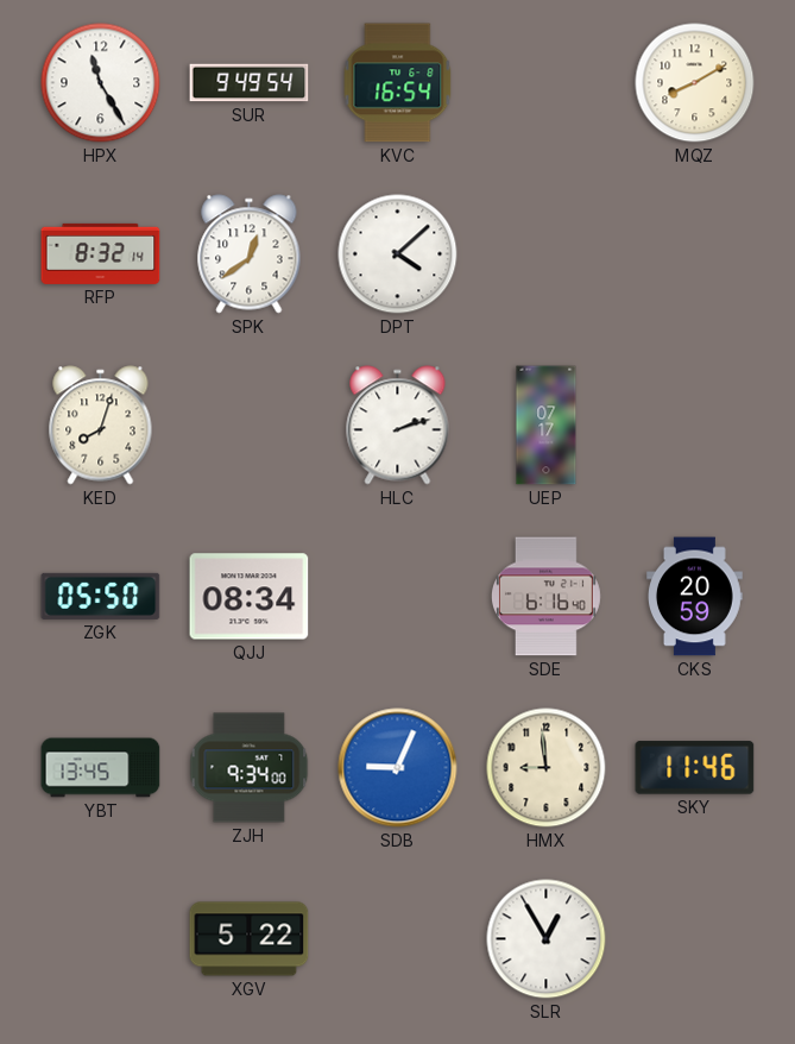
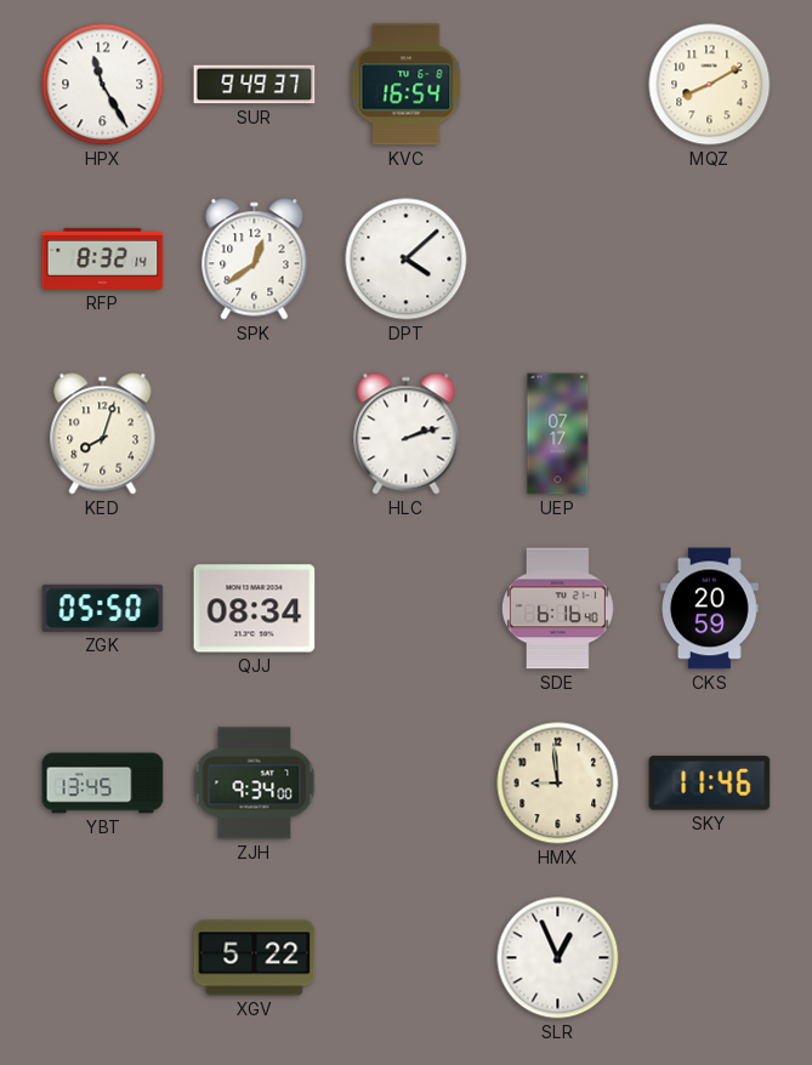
SUR: 9:49:54 -> 9:49:37 (255, 85)
SDB: 9:04 -> none (398, 768)
SLR: 12:55 -> 12:56 (558, 958)
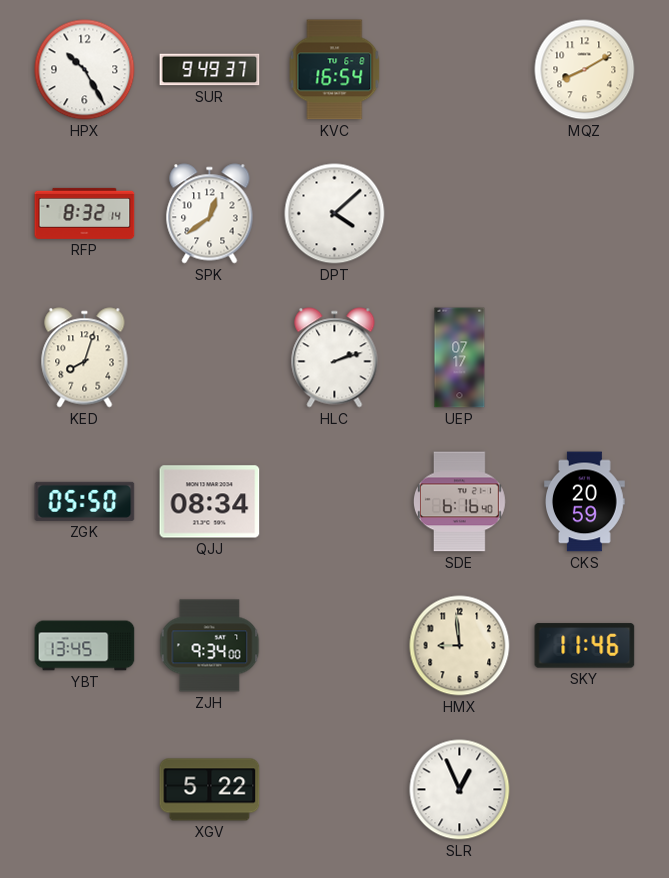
HPX: 11:25 -> 10:25 (85, 70)
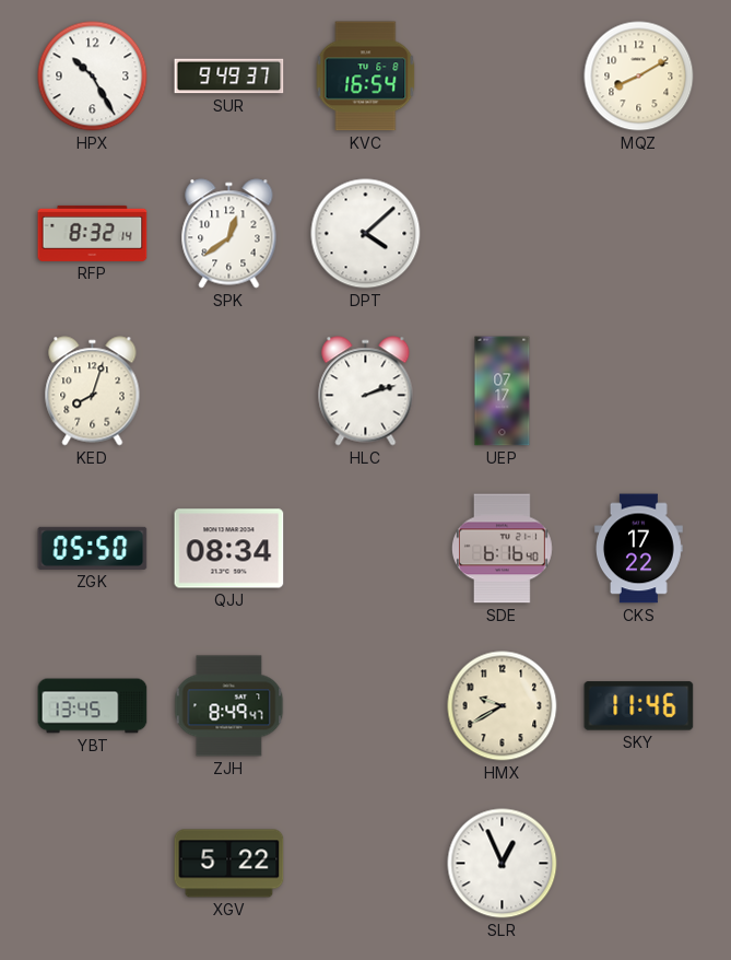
CKS: 20:59 -> 17:22 (639, 549)
ZJH: 9:34 -> 8:49 (229, 706)
HMX: 8:59 -> 9:40 (503, 706)
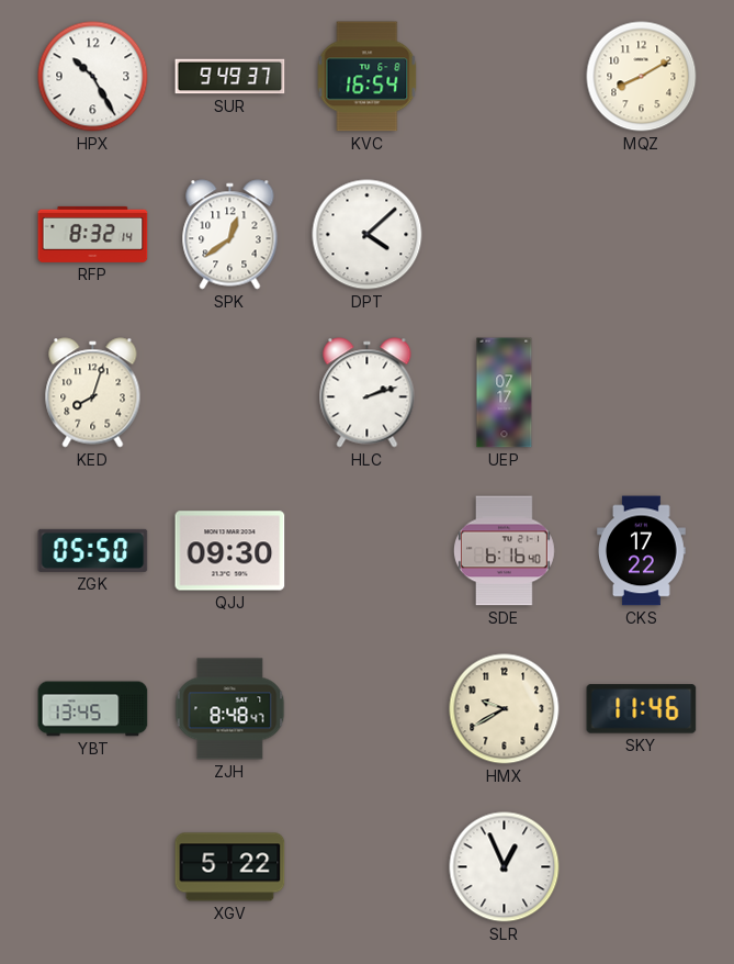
QJJ: 08:34 -> 09:30 (230, 551)
ZJH: 8:49 -> 8:48 (230, 709)
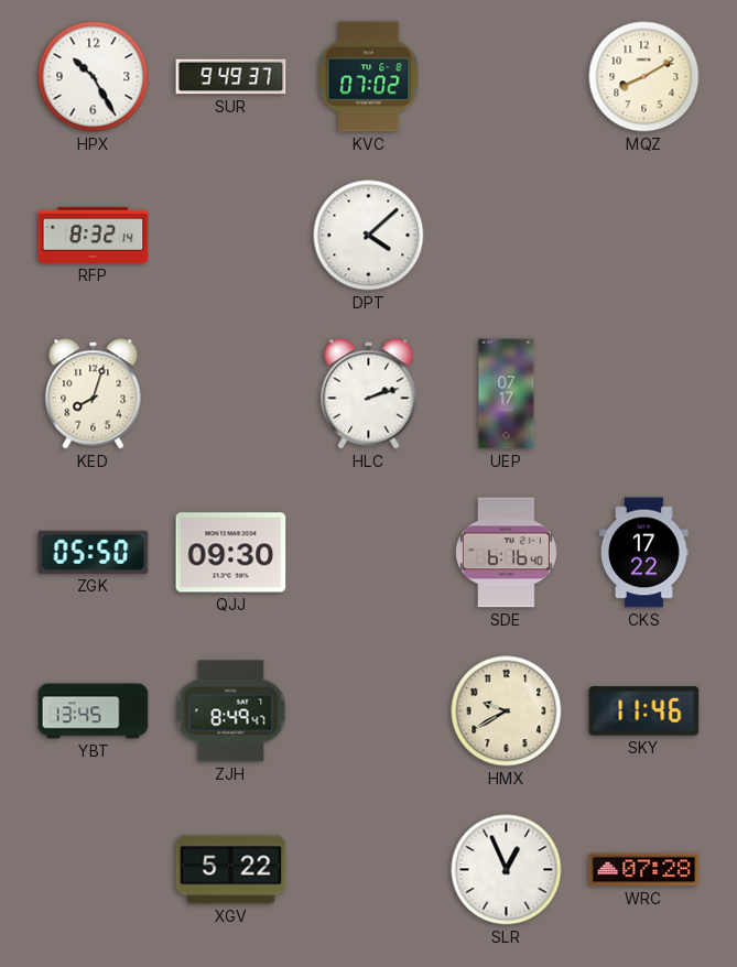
KVC: 16:54 -> 07:02 (369, 77)
SPK: 12:39 -> none (230, 235)
ZJH: 8:48 -> 8:49 (231, 711)
WRC: none -> 07:28 (644, 870)
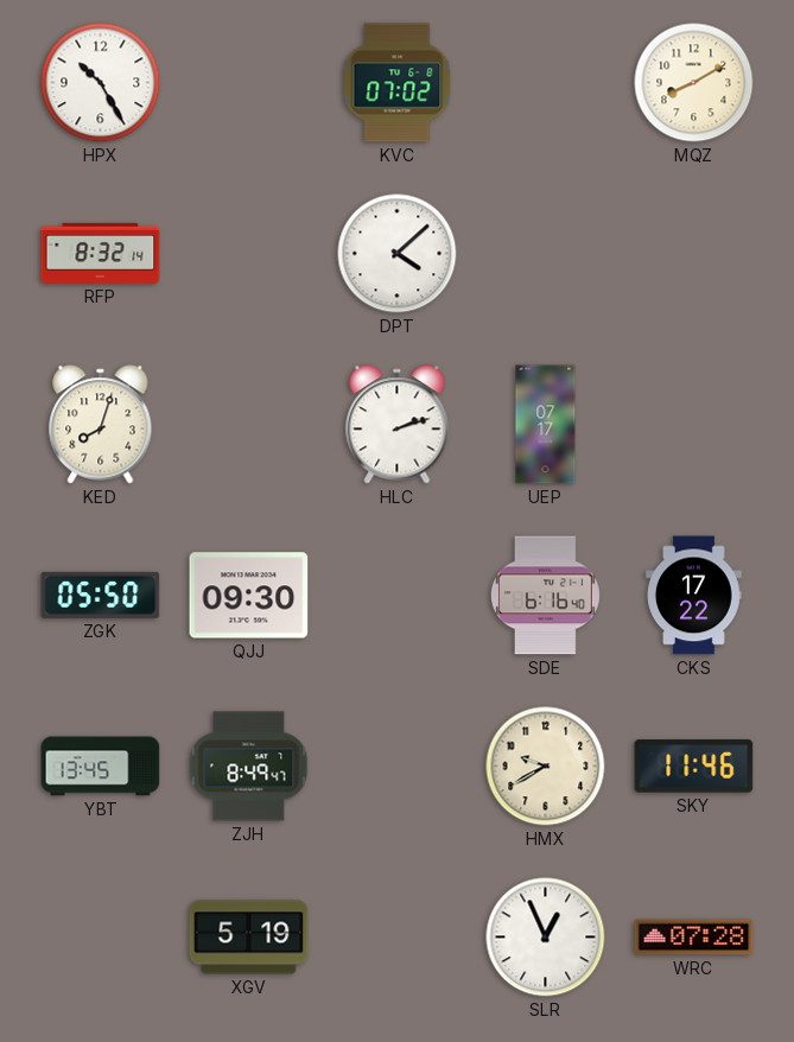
SUR: 9:49 -> none (231, 77)
XGV: 5:22 -> 5:19 (249, 938)
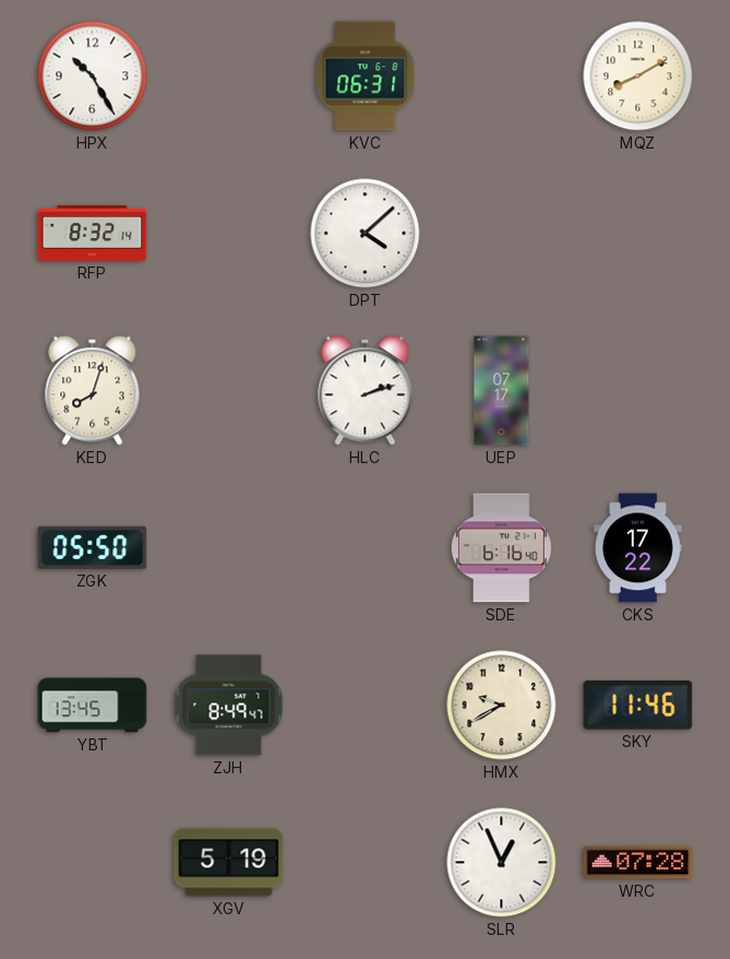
KVC: 07:02 -> 06:31 (366, 76)
QJJ: 09:30 -> none (249, 596)
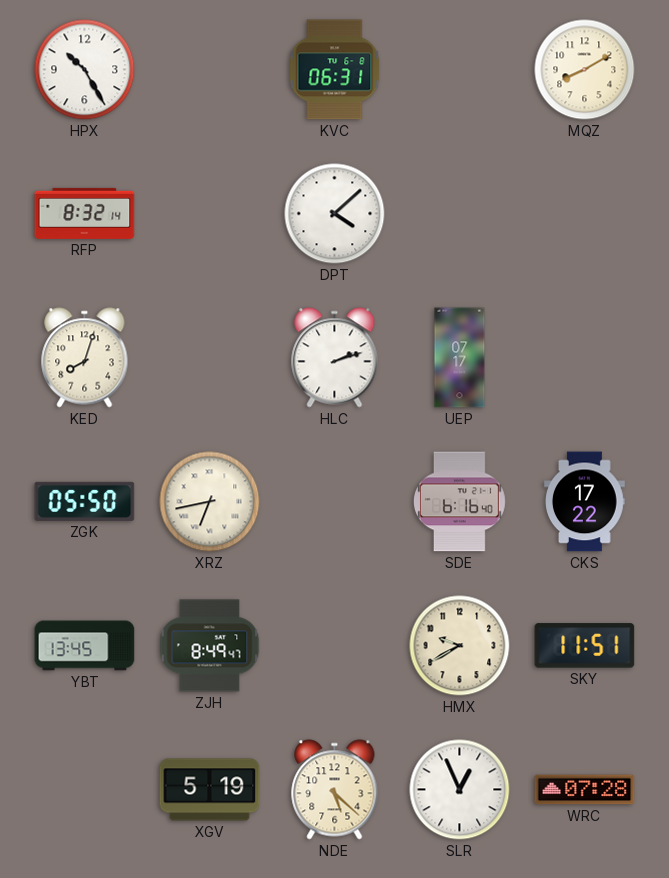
XRZ: none -> 6:43 (210, 502)
SKY: 11:46 -> 11:51 (585, 646)
NDE: none -> 5:22 (335, 790)
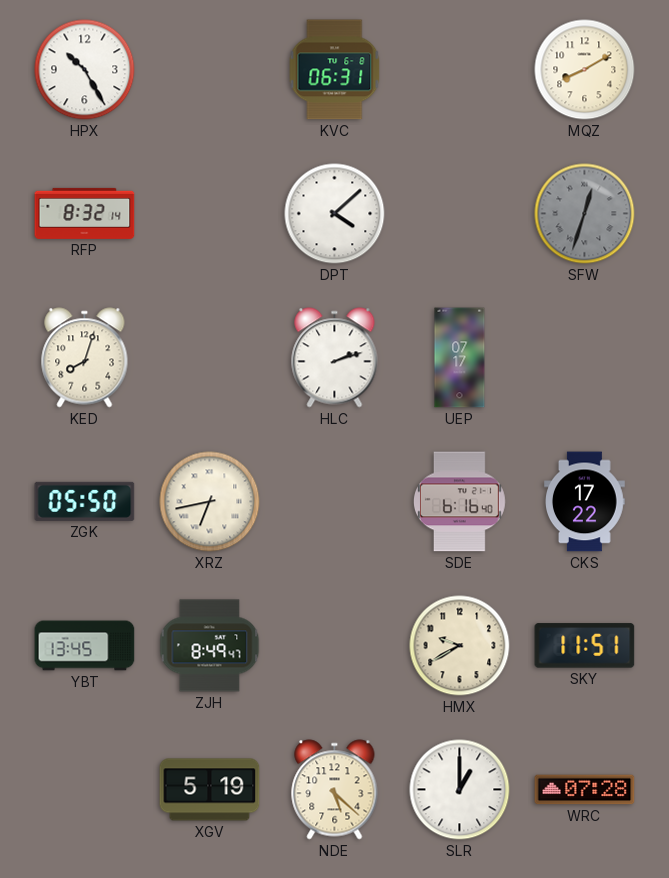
SFW: none -> 12:33 (585, 214)
SLR: 12:56 -> 1:00 (460, 790)
